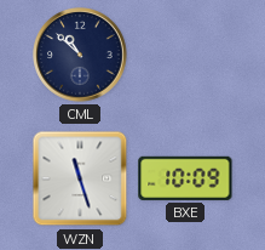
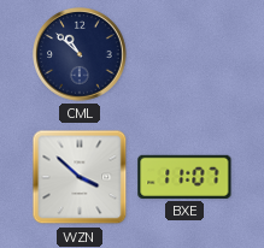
WZN: 11:27 -> 3:52 (80, 177)
BXE: 10:09 -> 11:07 (184, 177)
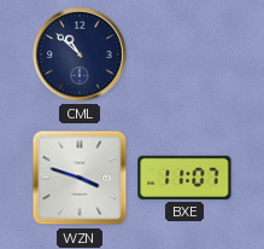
WZN: 3:52 -> 3:48 (80, 178)
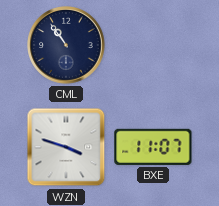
CML: 10:52 -> 10:54 (67, 46)
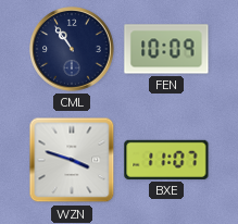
FEN: none -> 10:09 (166, 49)
